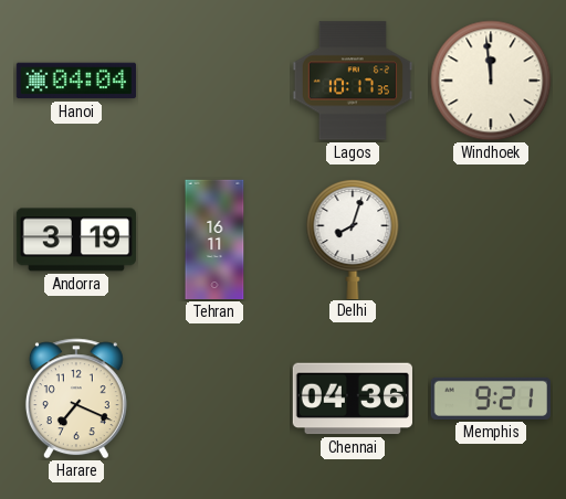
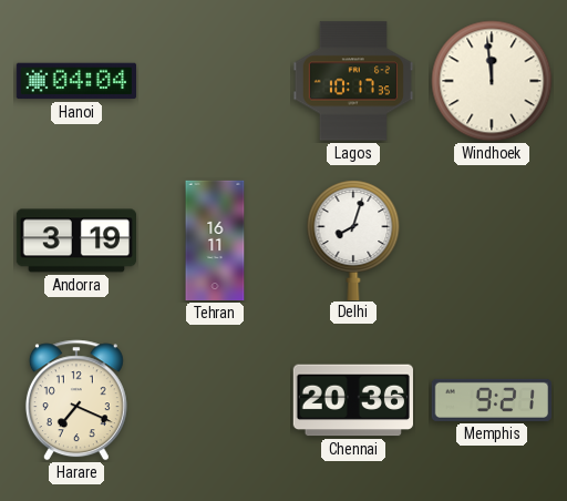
Chennai: 04:36 -> 20:36 (353, 400)
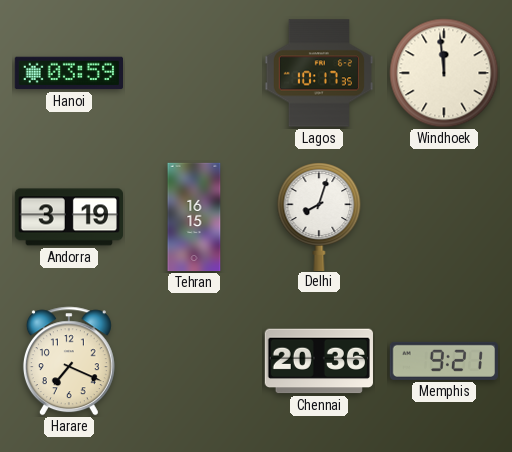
Hanoi: 04:04 -> 03:59 (68, 73)
Tehran: 16:11 -> 16:15 (194, 217)
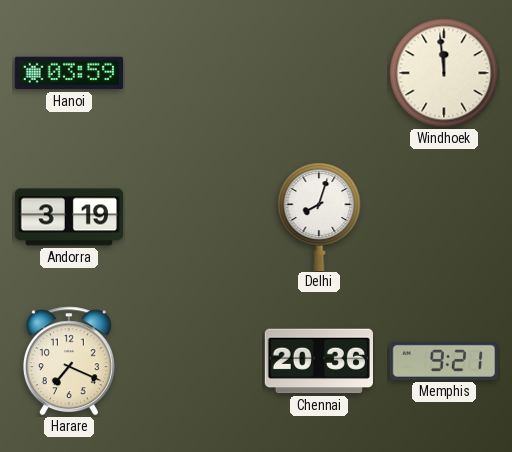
Lagos: 10:17 -> none (318, 73)
Tehran: 16:15 -> none (194, 217)
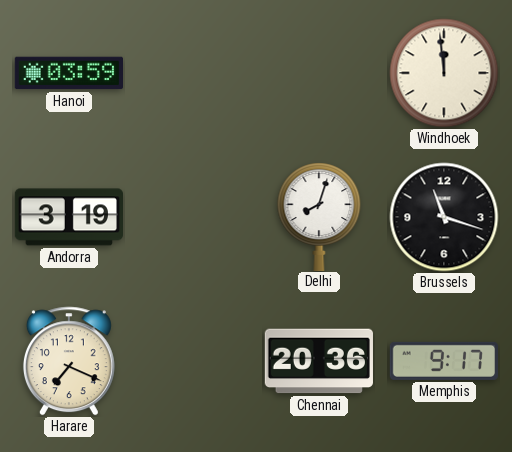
Brussels: none -> 11:18 (444, 217)
Memphis: 9:21 -> 9:17 (443, 361)
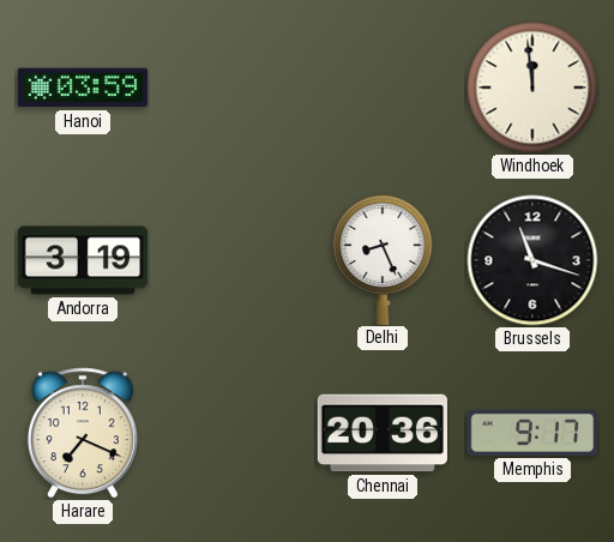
Delhi: 8:03 -> 8:26 (383, 259)
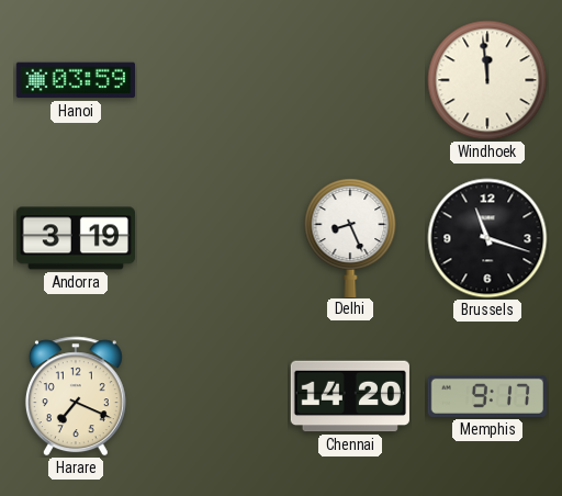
Chennai: 20:36 -> 14:20 (350, 396)
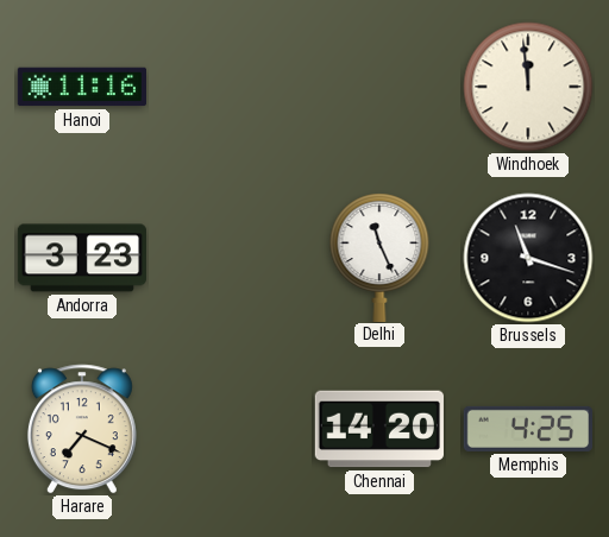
Hanoi: 03:59 -> 11:16 (81, 87)
Andorra: 3:19 -> 3:23 (81, 258)
Delhi: 8:26 -> 11:26 (379, 257)
Memphis: 9:17 -> 4:25 (527, 429)
